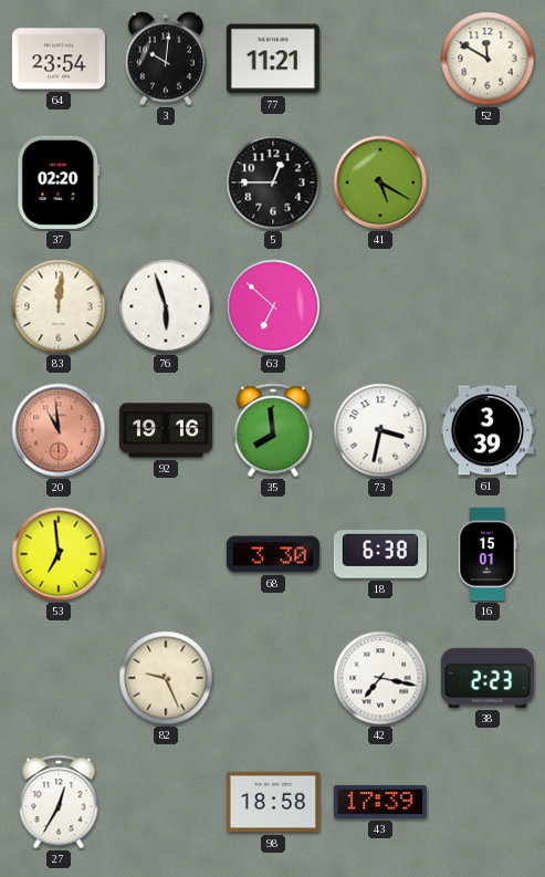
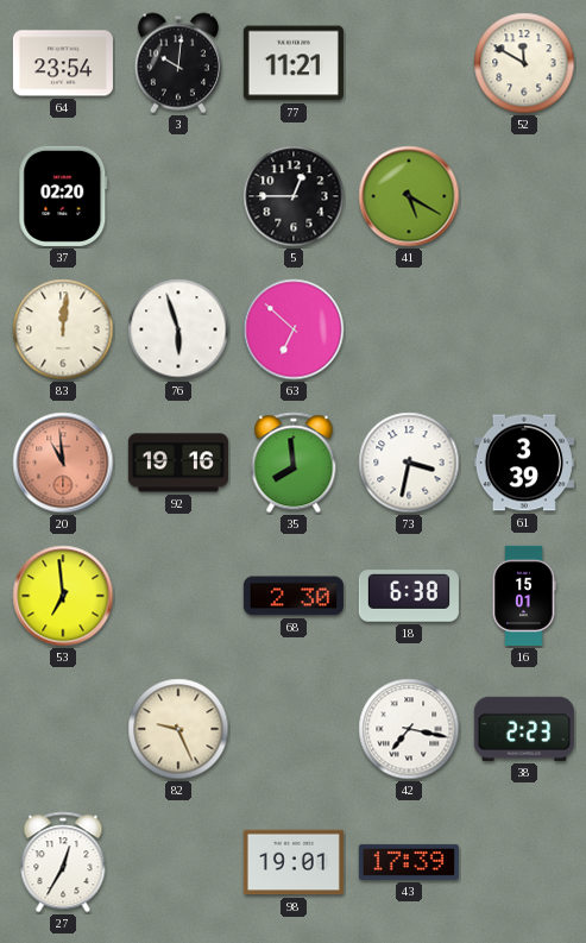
68: 3:30 -> 2:30 (294, 596)
98: 18:58 -> 19:01 (294, 862)
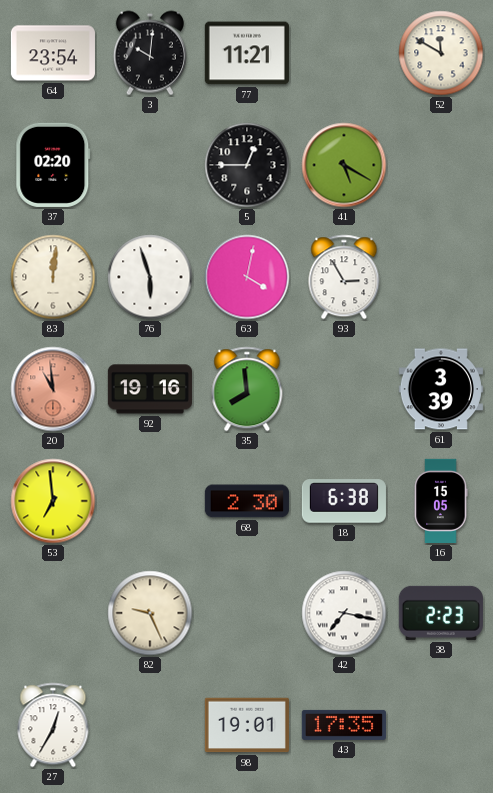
63: 6:52 -> 4:02 (247, 277)
93: none -> 2:55 (344, 277)
73: 3:32 -> none (409, 463)
16: 15:01 -> 15:05 (441, 501)
43: 17:39 -> 17:35 (344, 725)
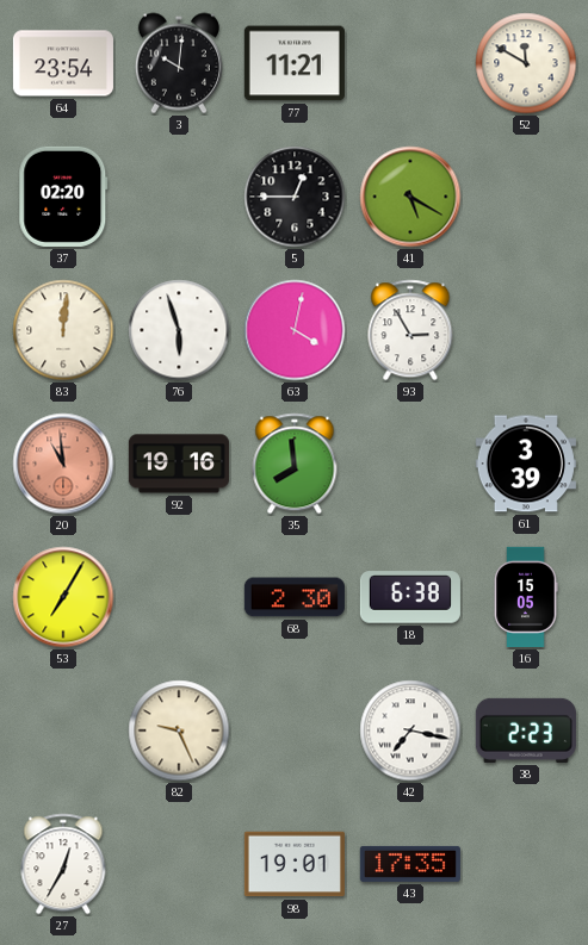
53: 6:59 -> 7:05 (63, 597)
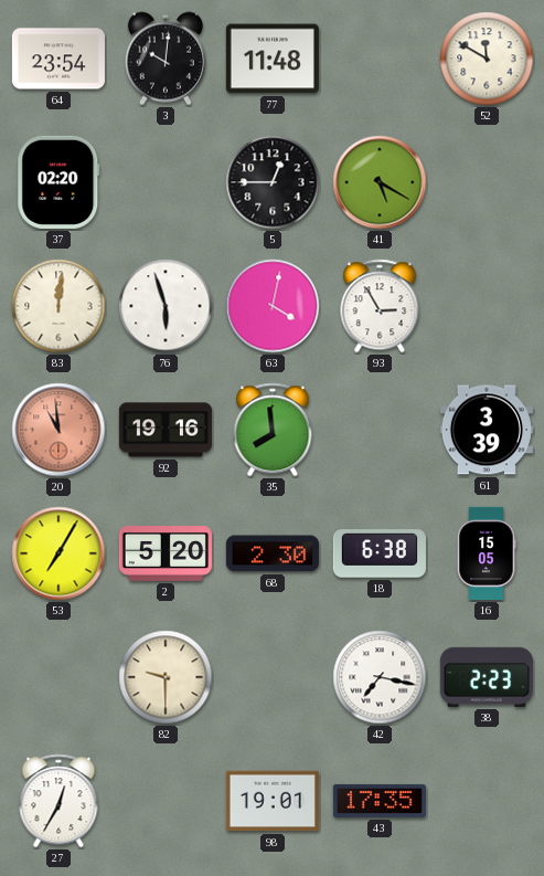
77: 11:21 -> 11:48 (273, 59)
2: none -> 5:20 (166, 555)
82: 9:26 -> 9:30 (166, 677)
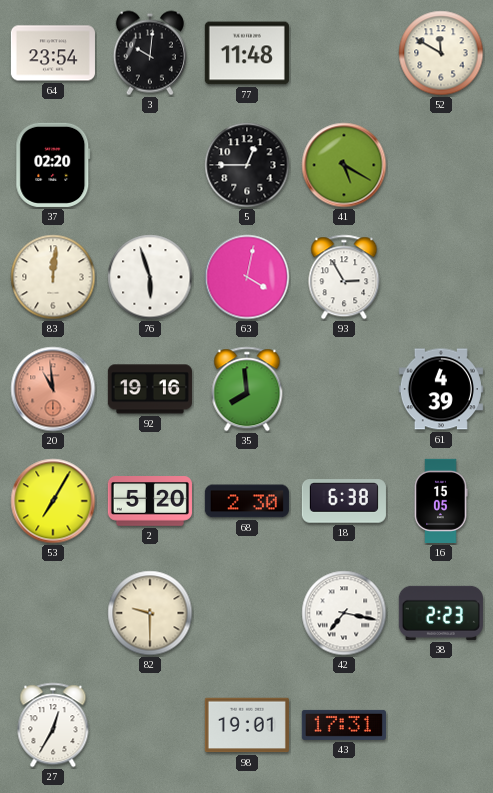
61: 3:39 -> 4:39 (441, 389)
43: 17:35 -> 17:31 (344, 725)
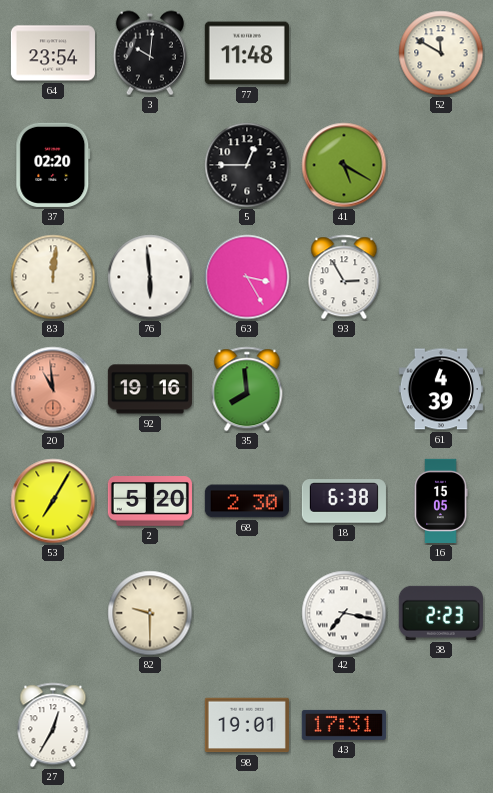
76: 5:57 -> 5:59 (150, 277)
63: 4:02 -> 3:25 (247, 277)
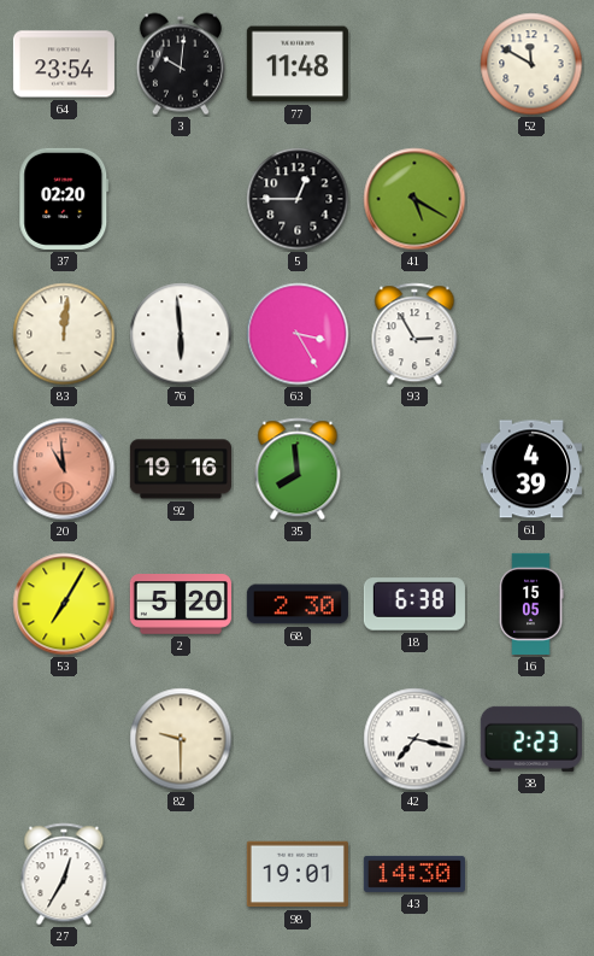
43: 17:31 -> 14:30 (414, 874)
